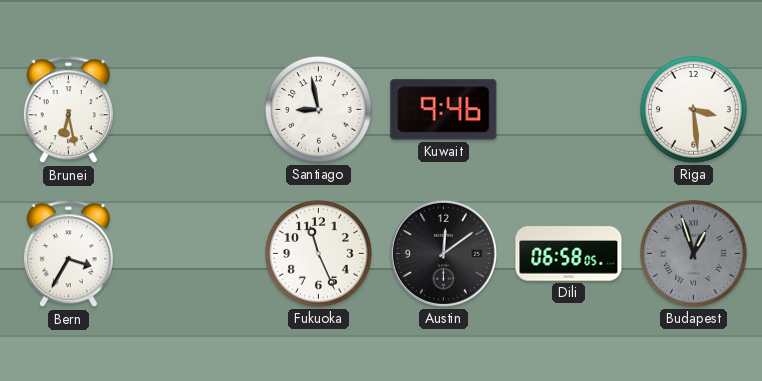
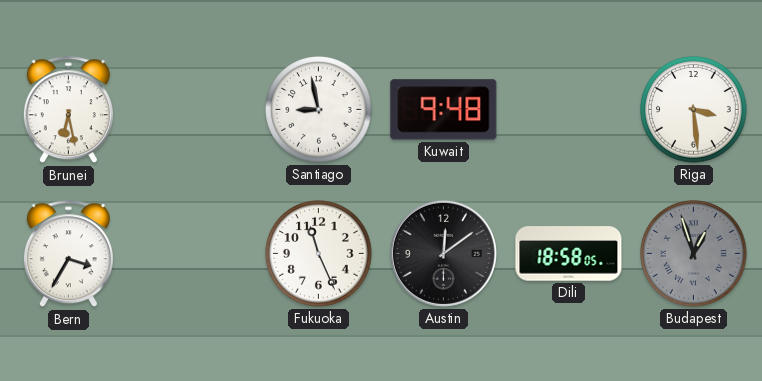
Kuwait: 9:46 -> 9:48 (444, 110)
Dili: 06:58 -> 18:58 (569, 254)
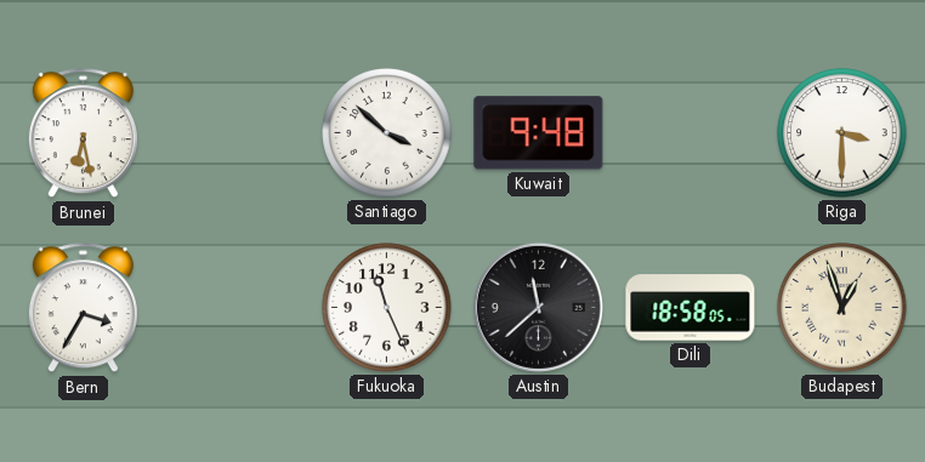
Santiago: 8:58 -> 3:52 (387, 133)
Riga: 3:29 -> 3:30 (842, 133)
Austin: 12:09 -> 11:38 (538, 307)
Budapest dial: grey -> cream (842, 308)
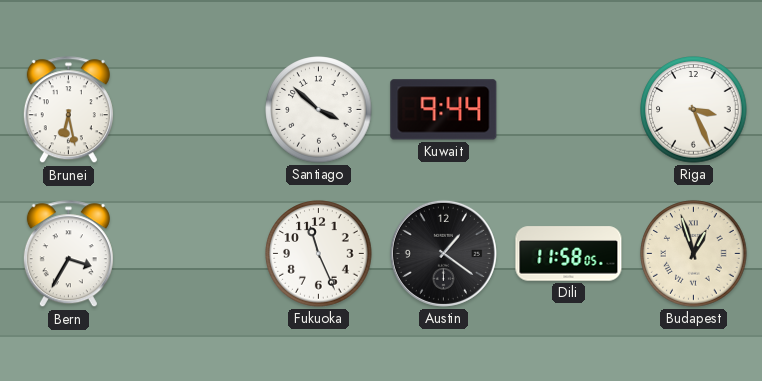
Kuwait: 9:48 -> 9:44 (444, 110)
Riga: 3:30 -> 3:26 (694, 110)
Austin: 11:38 -> 1:21 (443, 253)
Dili: 18:58 -> 11:58 (569, 254)
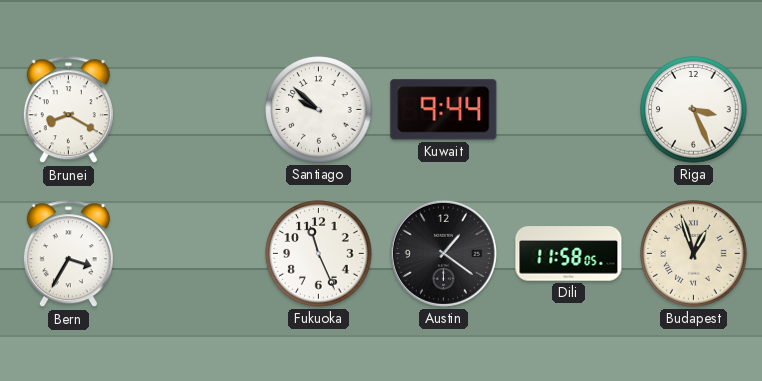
Brunei: 6:28 -> 8:20 (68, 110)
Santiago: 3:52 -> 9:52 (319, 110)
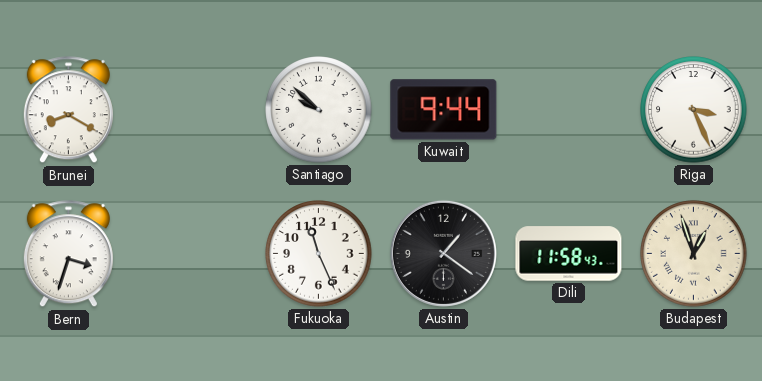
Bern: 3:35 -> 3:33 (68, 254)
Dili: 11:58:05 -> 11:58:43 (569, 254)
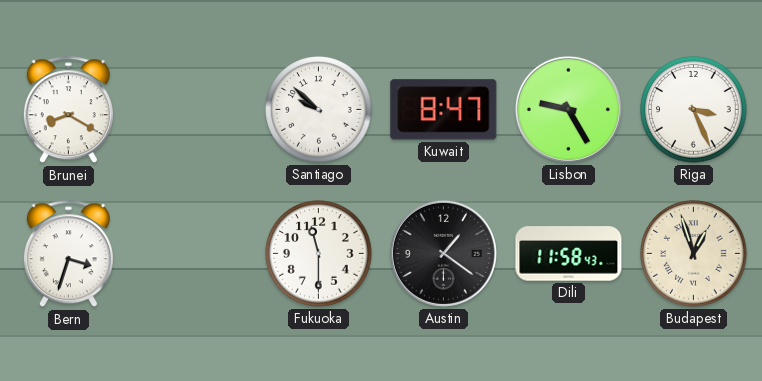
Kuwait: 9:44 -> 8:47 (444, 110)
Lisbon: none -> 9:25 (568, 109)
Fukuoka: 11:26 -> 11:30 (319, 254)
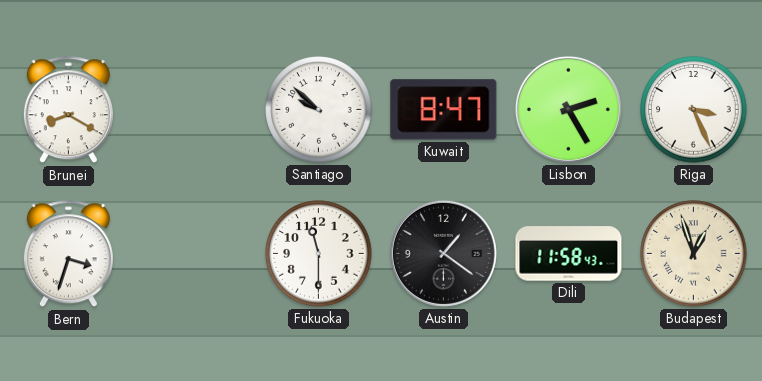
Lisbon: 9:25 -> 2:25 (568, 109)
